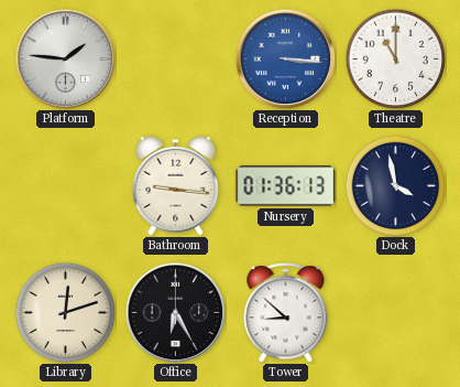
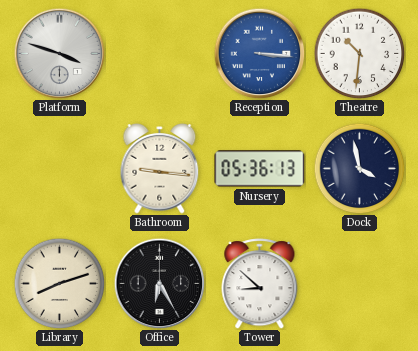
Platform: 1:46 -> 3:48 (59, 53)
Theatre: 11:00 -> 10:31 (359, 53)
Nursery: 01:36 -> 05:36 (260, 169)
Library: 12:12 -> 8:12 (59, 283)
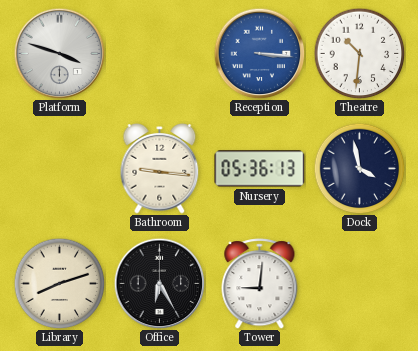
Tower: 8:52 -> 9:01 (260, 284)
